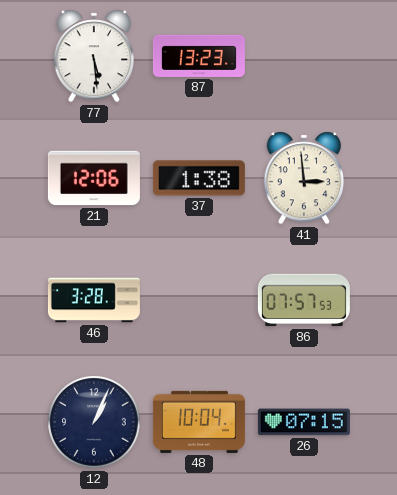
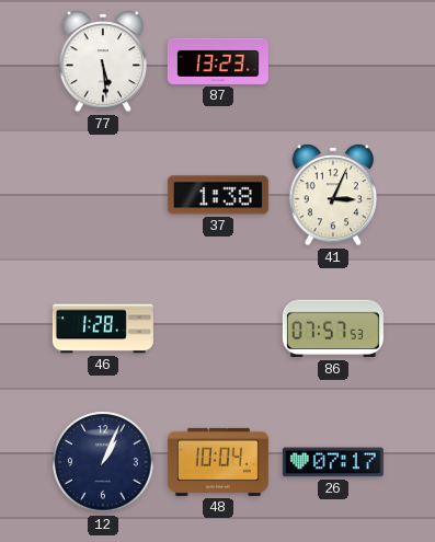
21: 12:06 -> none (94, 178)
41: 2:59 -> 3:04 (333, 195)
46: 3:28 -> 1:28 (103, 328)
26: 07:15 -> 07:17 (333, 462)
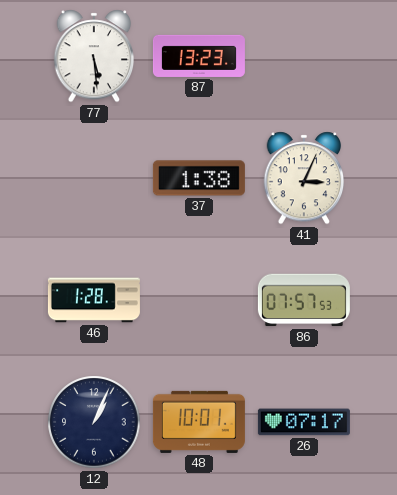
48: 10:04 -> 10:01 (199, 422)
